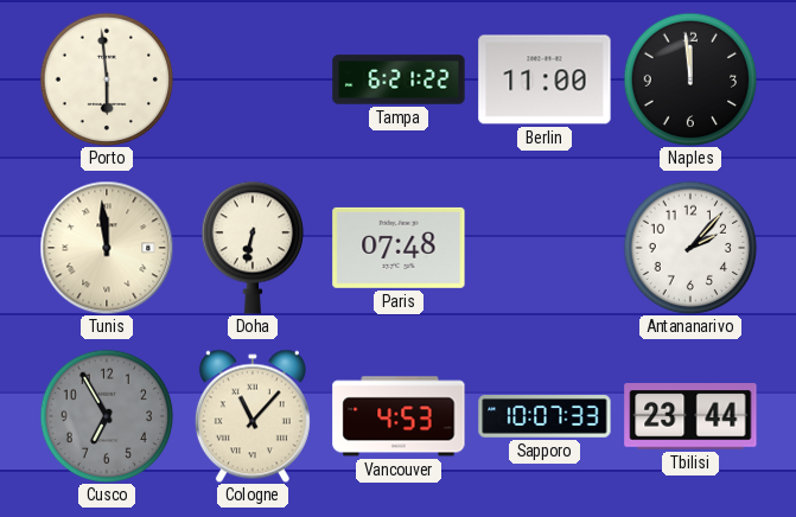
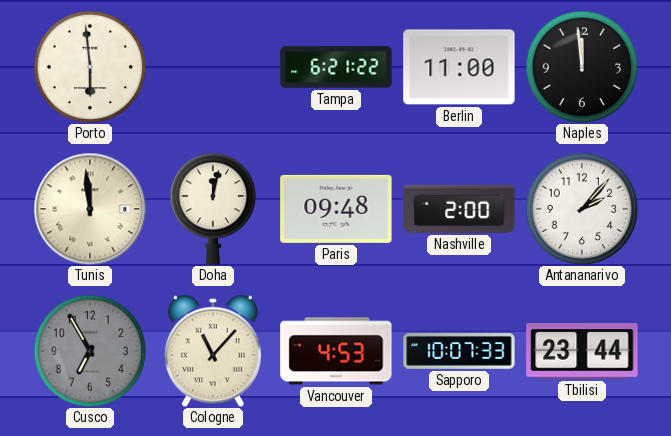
Doha: 6:32 -> 12:02 (212, 209)
Paris: 07:48 -> 09:48 (336, 209)
Nashville: none -> 2:00 (459, 209)
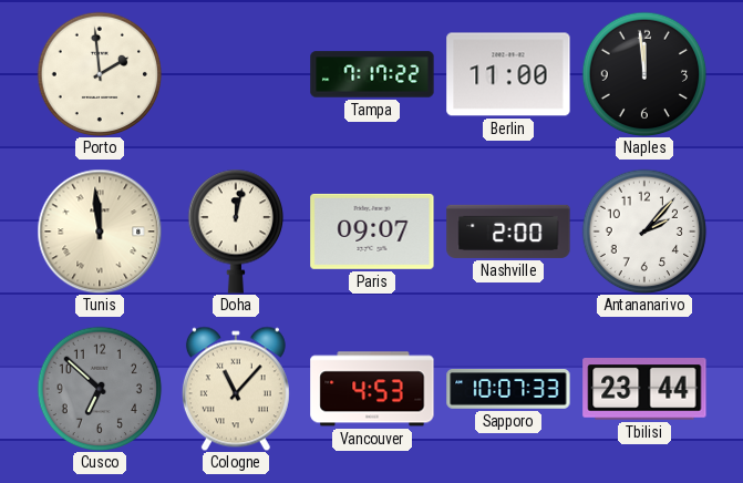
Porto: 5:59 -> 1:59 (100, 74)
Tampa: 6:21 -> 7:17 (372, 74)
Paris: 09:48 -> 09:07 (372, 232)
Cusco: 6:55 -> 6:52 (100, 389)
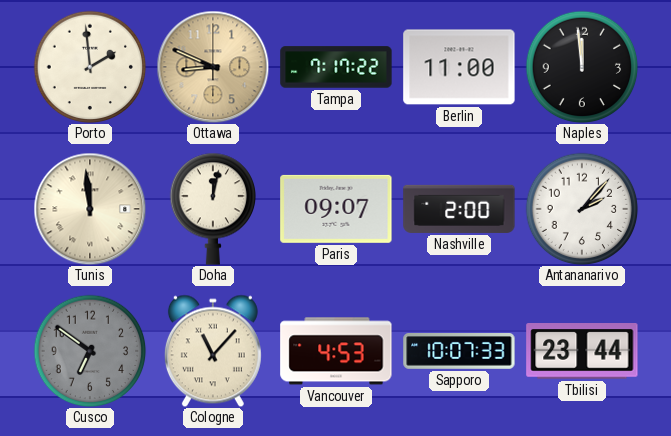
Ottawa: none -> 8:49 (213, 67)
Cusco: 6:52 -> 6:51 (90, 351)
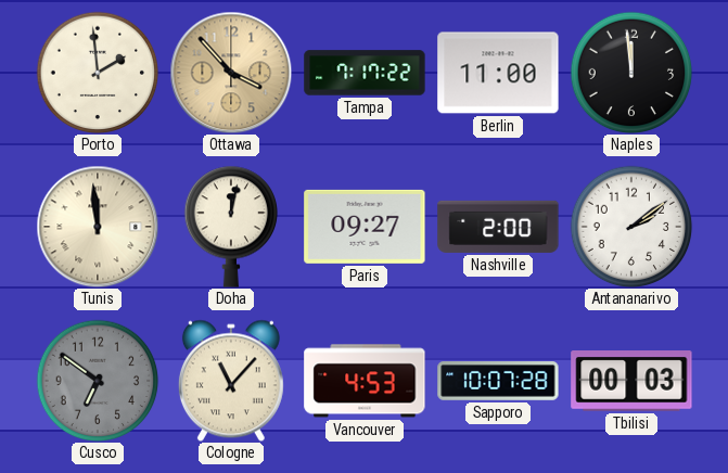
Ottawa: 8:49 -> 3:53 (231, 73)
Paris: 09:07 -> 09:27 (365, 227)
Antananarivo: 2:07 -> 2:09 (631, 227)
Sapporo: 10:07:33 -> 10:07:28 (498, 382)
Tbilisi: 23:44 -> 00:03 (631, 382)
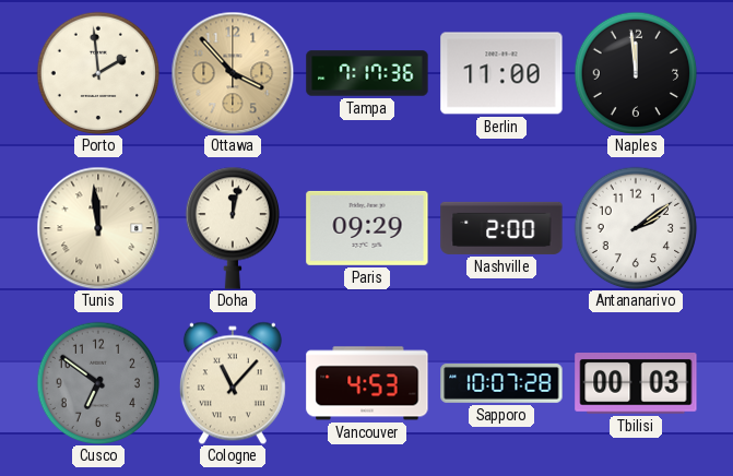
Tampa: 7:17:22 -> 7:17:36 (367, 73)
Paris: 09:27 -> 09:29 (367, 228)
